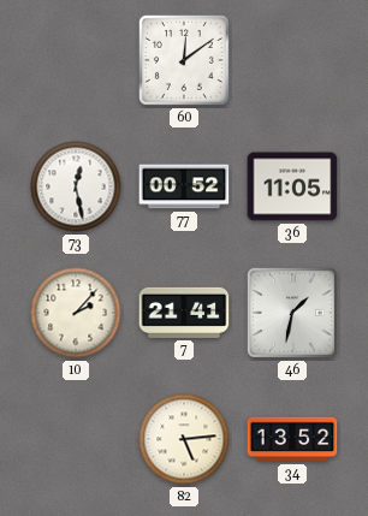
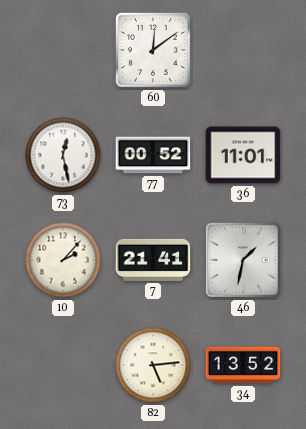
36: 11:05 -> 11:01 (243, 155)
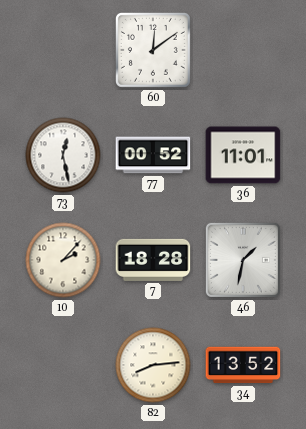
7: 21:41 -> 18:28 (153, 260)
82: 5:14 -> 8:14 (153, 365)
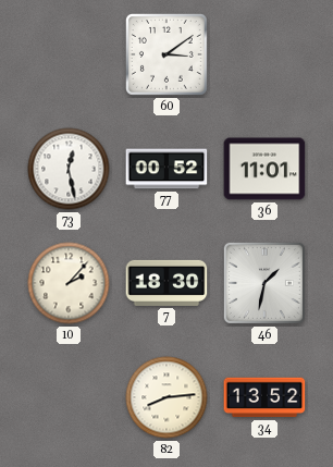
60: 12:09 -> 3:09 (166, 54)
7: 18:28 -> 18:30 (166, 283)
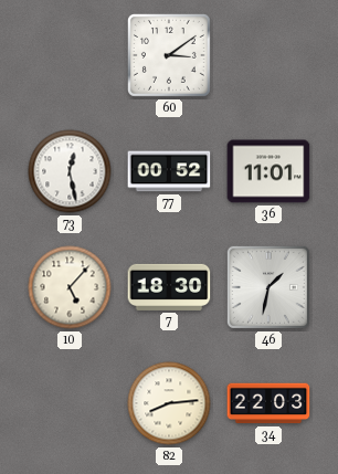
10: 2:07 -> 5:07 (70, 287)
34: 13:52 -> 22:03 (268, 403)
